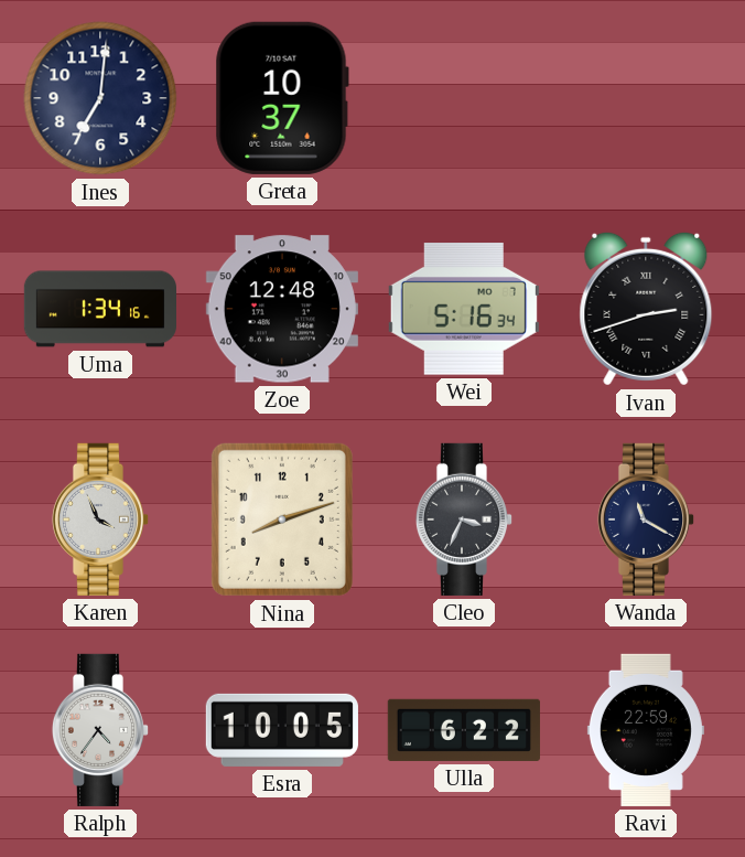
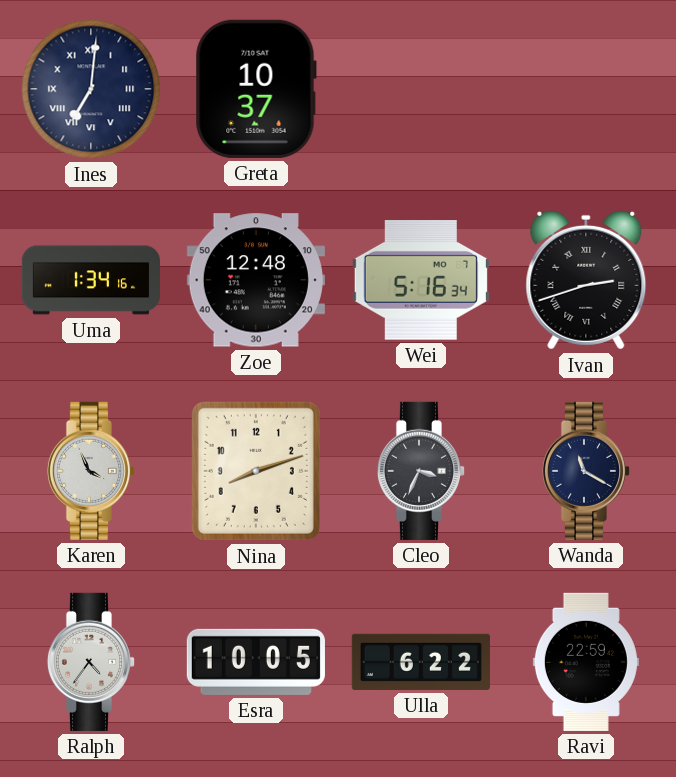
Ines numerals: Arabic -> Roman (91, 89)
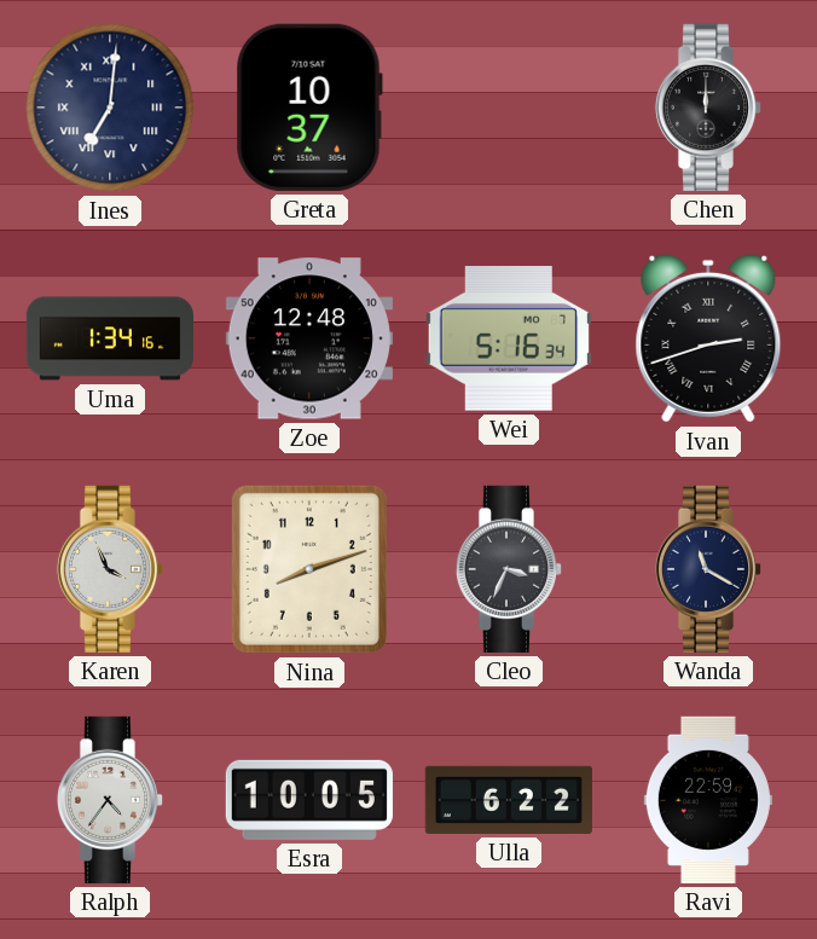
Chen: none -> 12:00 (708, 108)
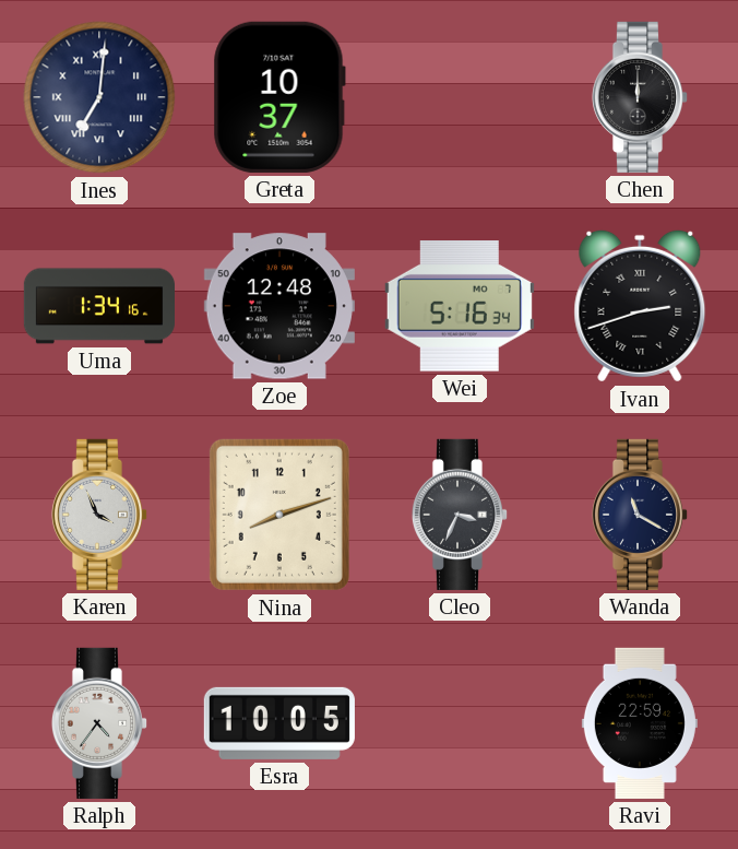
Ulla: 6:22 -> none (509, 800)
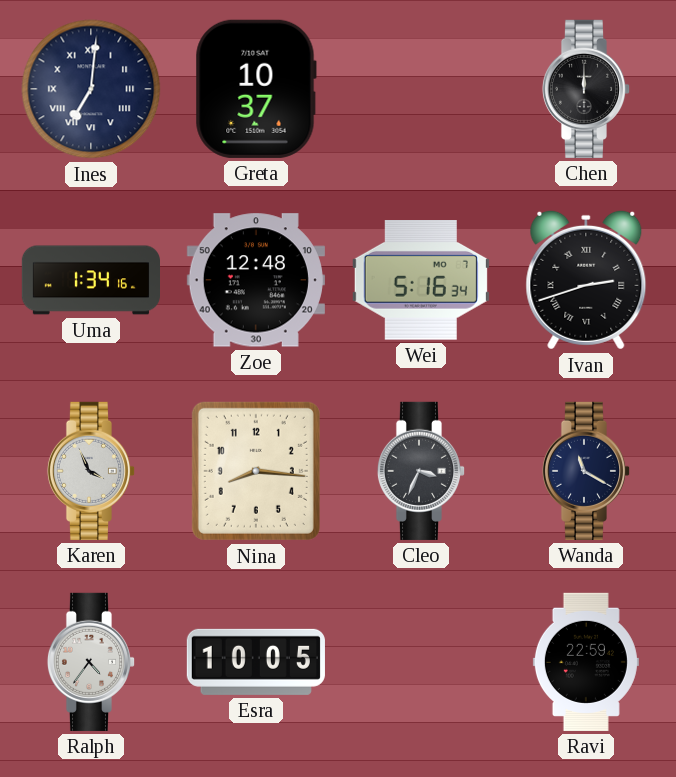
Nina: 8:12 -> 8:16 (256, 471)
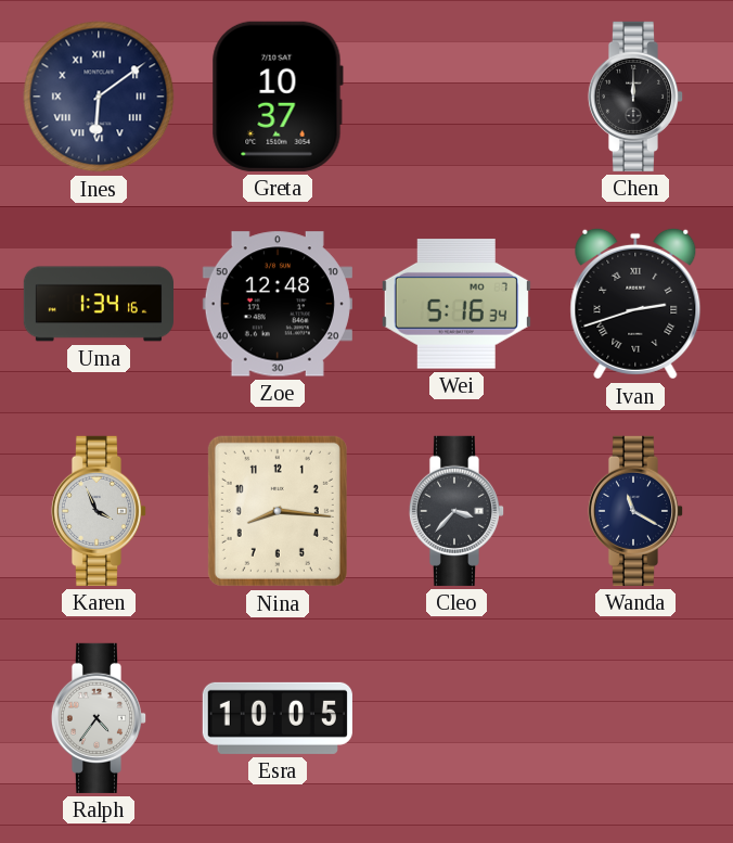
Ines: 7:01 -> 6:09 (99, 97)
Cleo: 3:34 -> 3:37 (456, 511)
Ravi: 22:59 -> none (586, 662)
